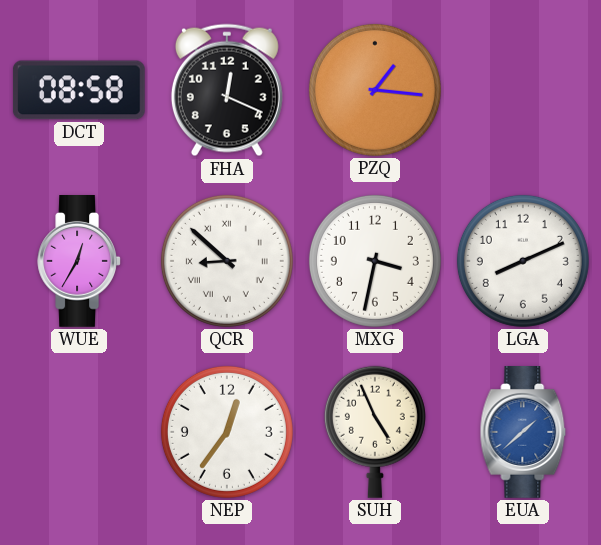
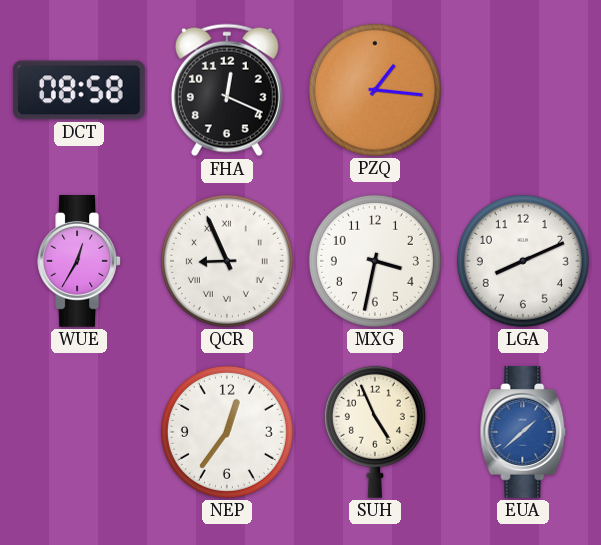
QCR: 8:52 -> 8:56 (227, 261)
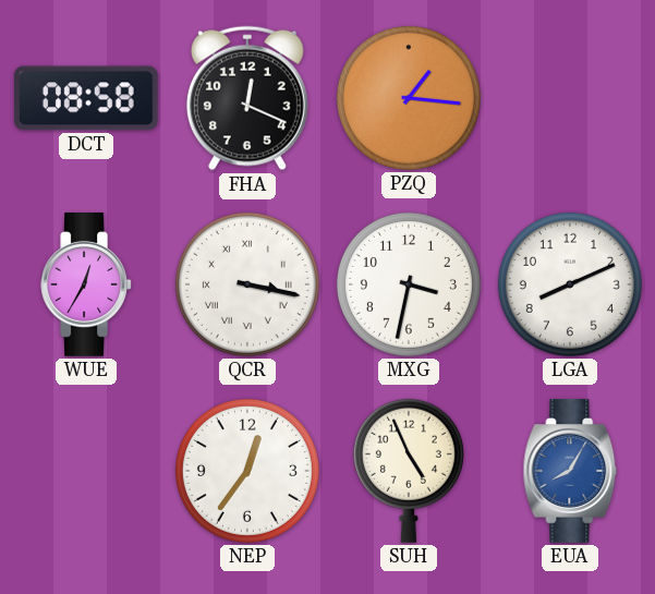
QCR: 8:56 -> 3:17 (247, 284)
EUA: 1:38 -> 8:05 (570, 472)
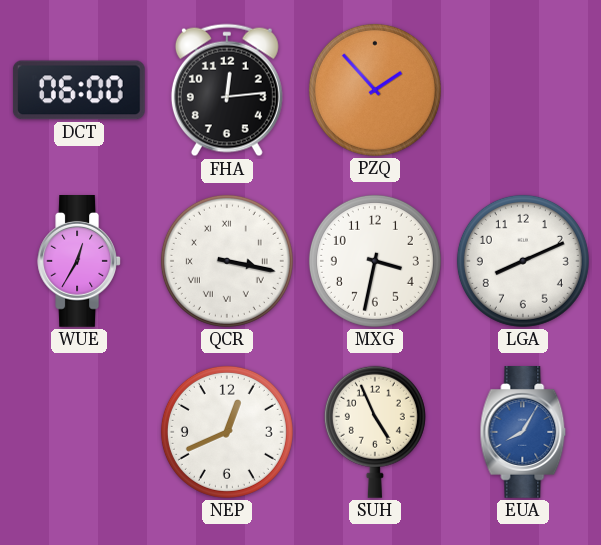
DCT: 08:58 -> 06:00 (79, 90)
FHA: 12:19 -> 12:14 (227, 90)
PZQ: 1:16 -> 1:53 (375, 90)
NEP: 12:36 -> 12:41 (227, 432)
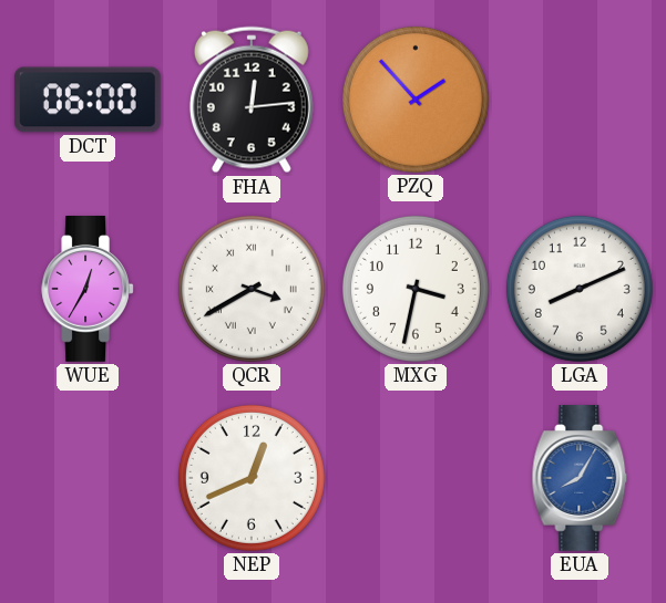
QCR: 3:17 -> 3:40 (252, 289)
SUH: 4:56 -> none (375, 432)
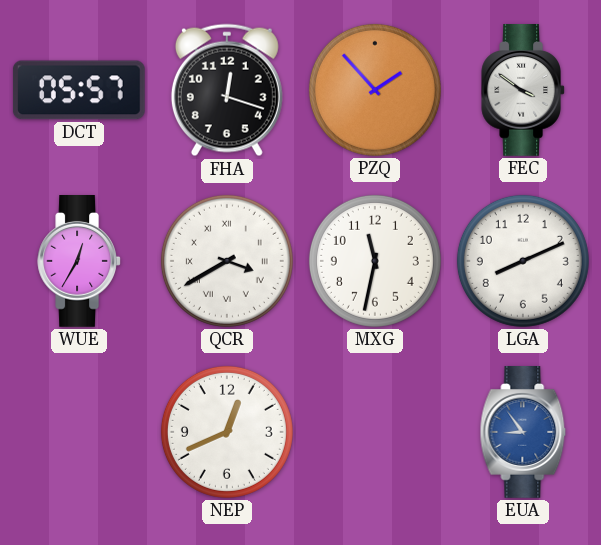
DCT: 06:00 -> 05:57 (79, 90)
FHA: 12:14 -> 12:18 (227, 90)
FEC: none -> 3:51 (523, 91)
MXG: 3:32 -> 11:32 (375, 261)
EUA: 8:05 -> 8:54 (523, 433)
